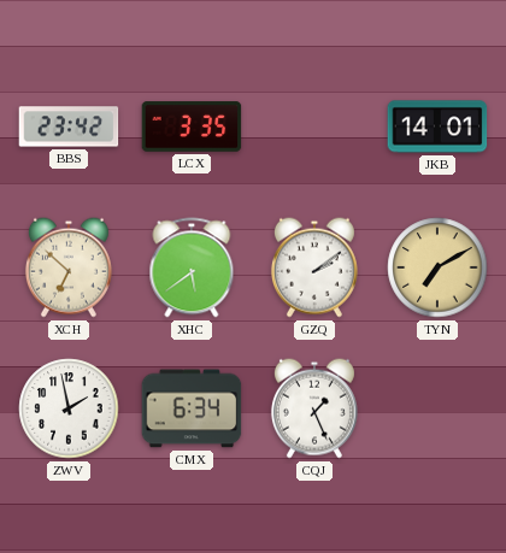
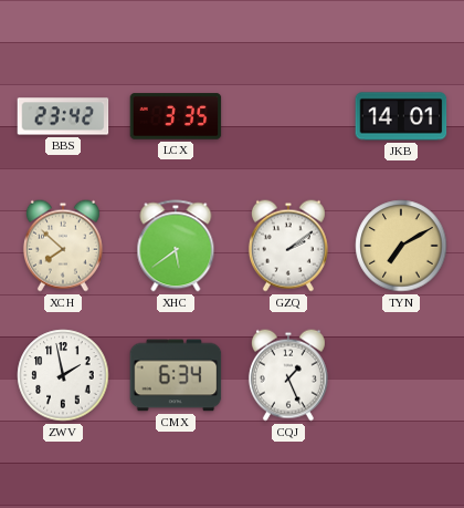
XCH: 6:52 -> 7:52 (63, 246)
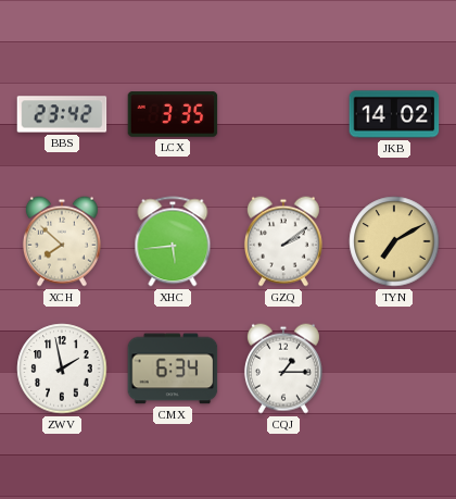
JKB: 14:01 -> 14:02 (394, 114)
XHC: 5:39 -> 5:44 (173, 241)
CQJ: 1:26 -> 1:15 (283, 369)
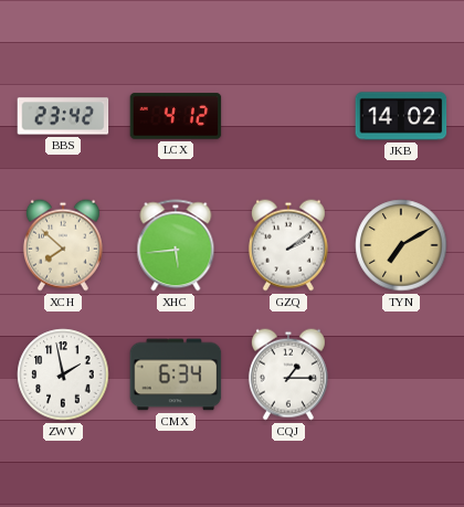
LCX: 3:35 -> 4:12 (176, 116)
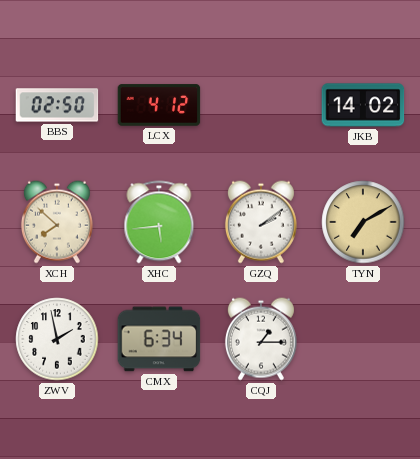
BBS: 23:42 -> 02:50 (57, 105)
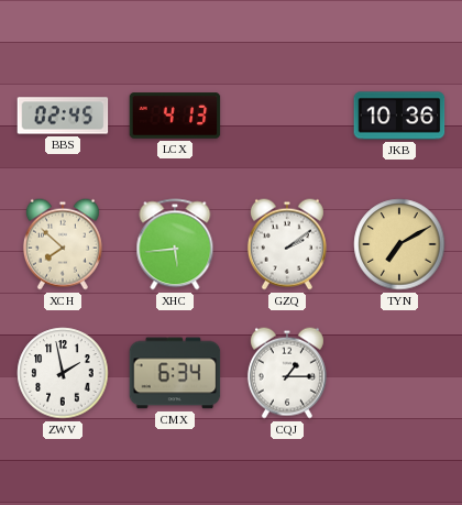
BBS: 02:50 -> 02:45 (63, 116)
LCX: 4:12 -> 4:13 (175, 116)
JKB: 14:02 -> 10:36 (399, 116)
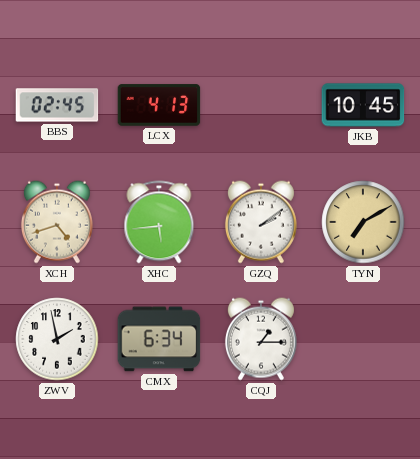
JKB: 10:36 -> 10:45 (363, 105)
XCH: 7:52 -> 4:42 (57, 222)
